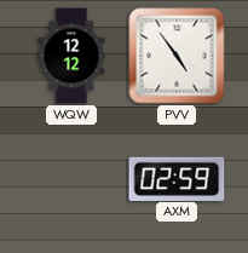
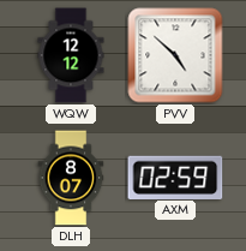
PVV: 4:54 -> 4:52 (175, 55)
DLH: none -> 8:07 (71, 178)
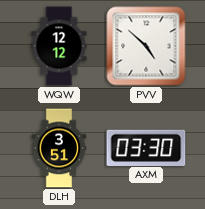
DLH: 8:07 -> 3:51 (59, 148)
AXM: 02:59 -> 03:30 (146, 147)
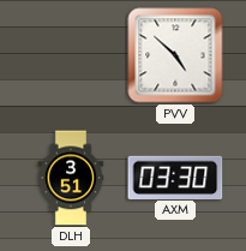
WQW: 12:12 -> none (59, 46)
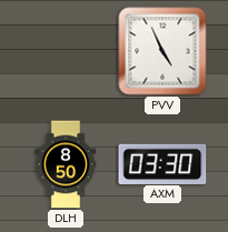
PVV: 4:52 -> 4:56 (162, 51)
DLH: 3:51 -> 8:50 (66, 164)
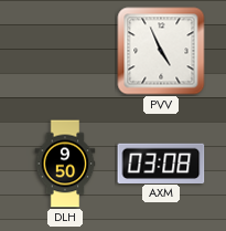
DLH: 8:50 -> 9:50 (65, 164)
AXM: 03:30 -> 03:08 (161, 162)
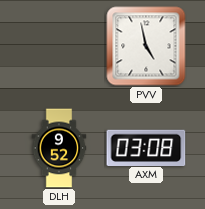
PVV: 4:56 -> 4:58 (146, 46)
DLH: 9:50 -> 9:52 (59, 148)
